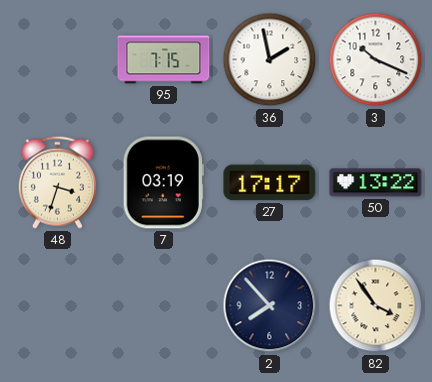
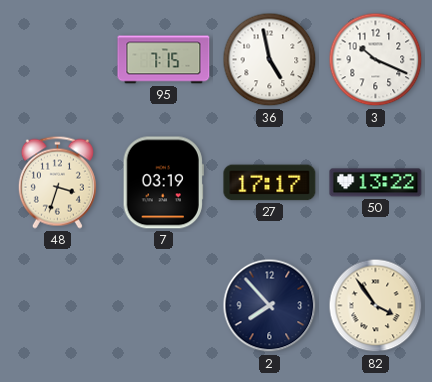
36: 1:58 -> 4:58 (270, 60)
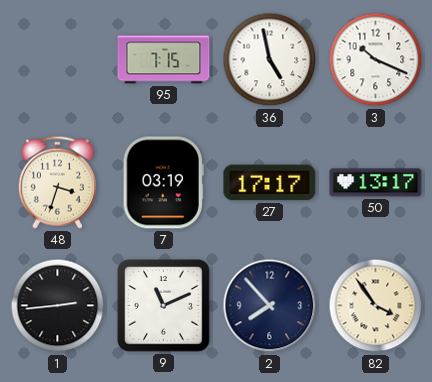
50: 13:22 -> 13:17 (376, 183)
1: none -> 2:44 (58, 306)
9: none -> 11:11 (164, 306)
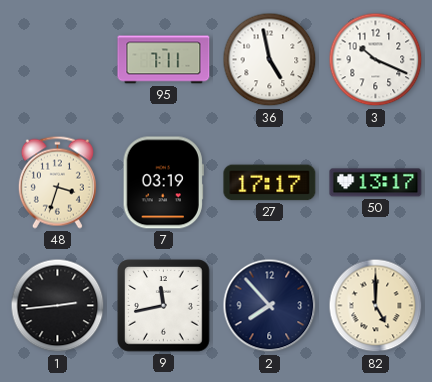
95: 7:15 -> 7:11 (164, 60)
9: 11:11 -> 11:43 (164, 306)
82: 3:54 -> 5:00 (376, 306)
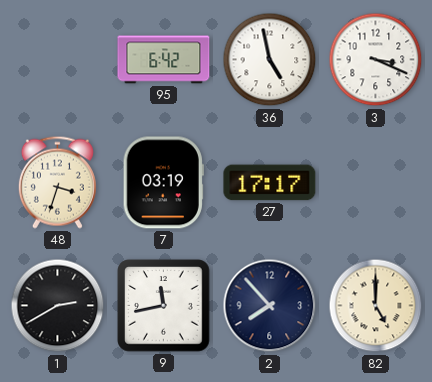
95: 7:11 -> 6:42 (164, 60)
3: 10:19 -> 3:19 (376, 60)
50: 13:17 -> none (376, 183)
1: 2:44 -> 2:40 (58, 306)
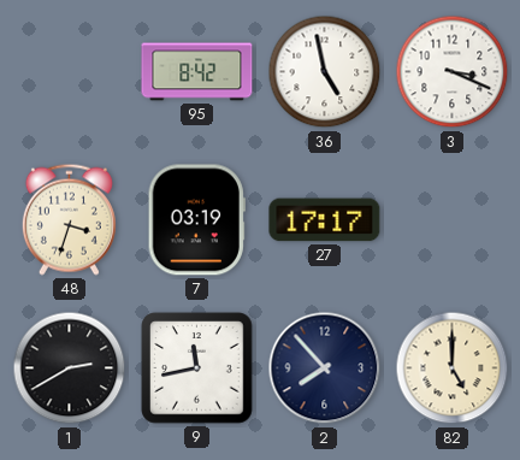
95: 6:42 -> 8:42 (197, 72)
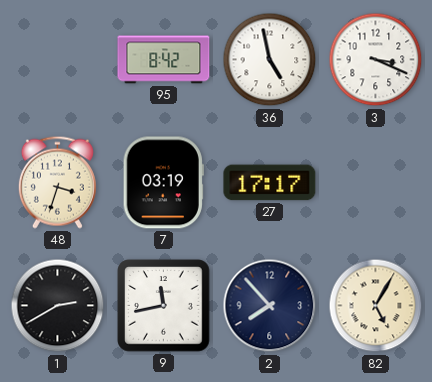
82: 5:00 -> 5:05 (376, 306)
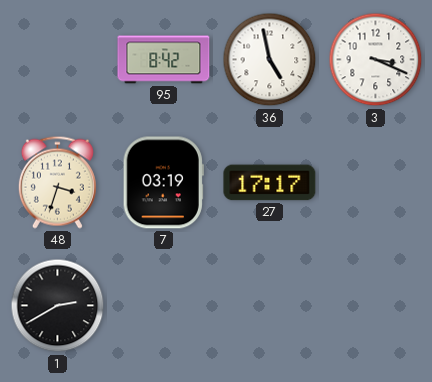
9: 11:43 -> none (164, 306)
2: 7:53 -> none (270, 306)
82: 5:05 -> none (376, 306)
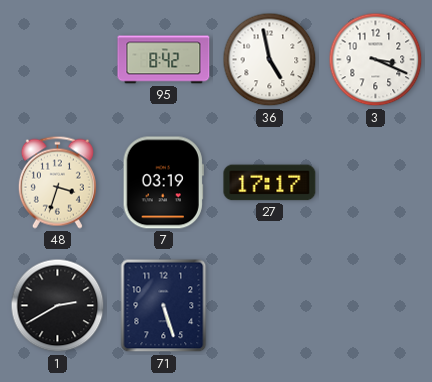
71: none -> 5:27 (164, 306)
